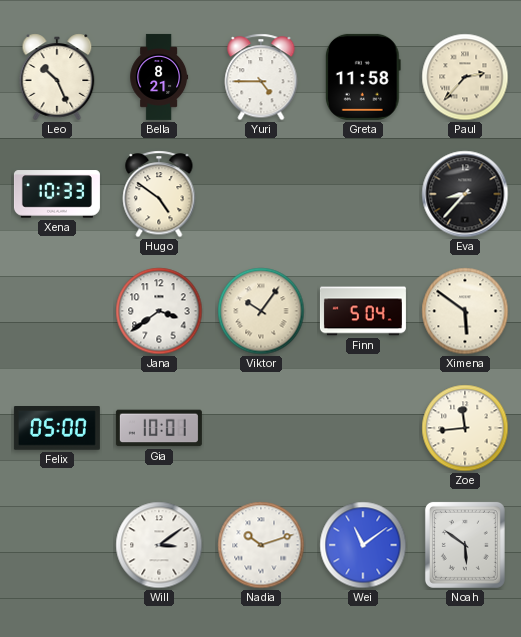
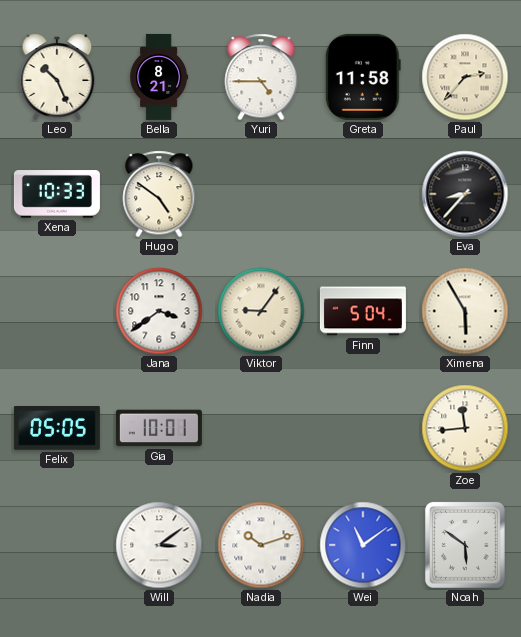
Viktor: 10:06 -> 9:06 (261, 311)
Ximena: 5:51 -> 5:55 (465, 311)
Felix: 05:00 -> 05:05 (57, 428)
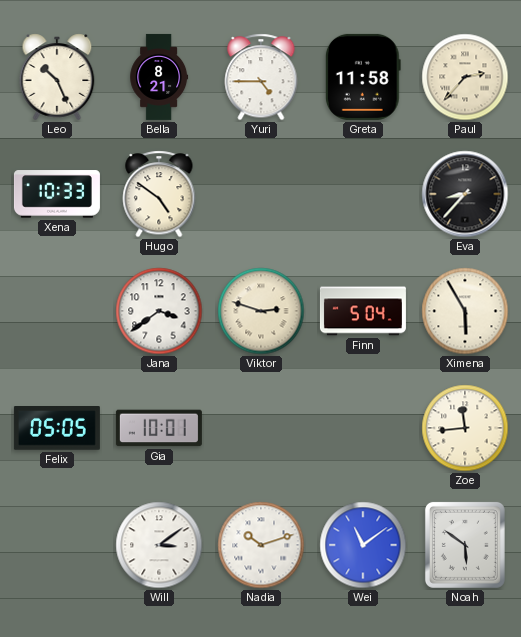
Viktor: 9:06 -> 2:48 (261, 311)
